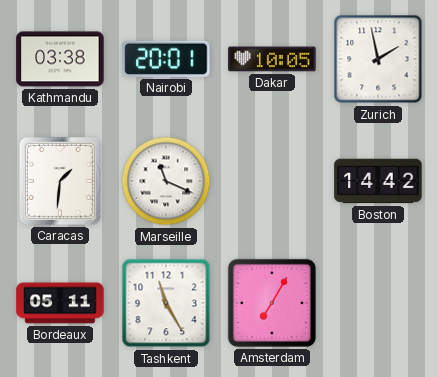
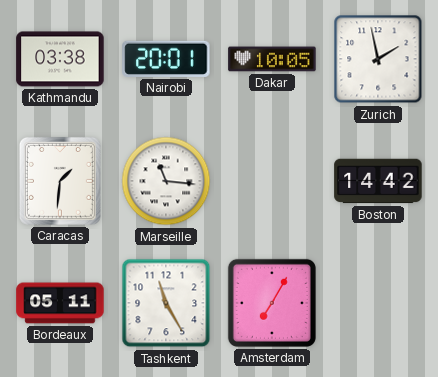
Marseille: 11:19 -> 11:16 (166, 181)
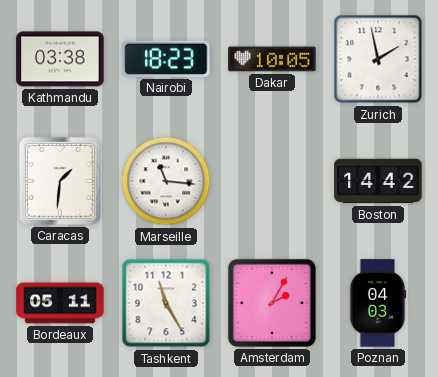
Nairobi: 20:01 -> 18:23 (166, 59)
Amsterdam: 7:05 -> 2:05 (272, 303)
Poznan: none -> 04:03 (378, 303)
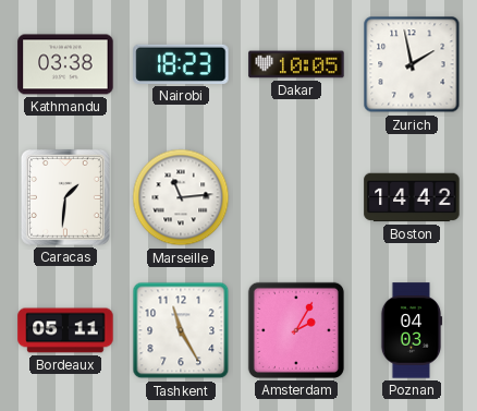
Marseille: 11:16 -> 11:14 (181, 197)
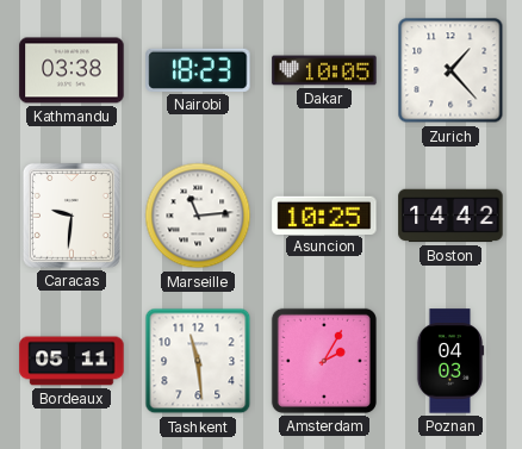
Zurich: 1:58 -> 1:23 (450, 70)
Caracas: 1:31 -> 9:31 (72, 216)
Asuncion: none -> 10:25 (324, 214)
Tashkent: 11:25 -> 11:29 (198, 361)
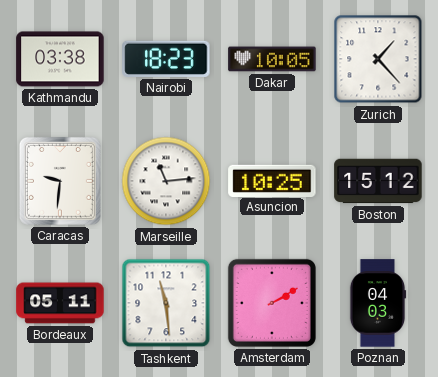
Boston: 14:42 -> 15:12 (378, 181)
Amsterdam: 2:05 -> 2:10 (272, 303)
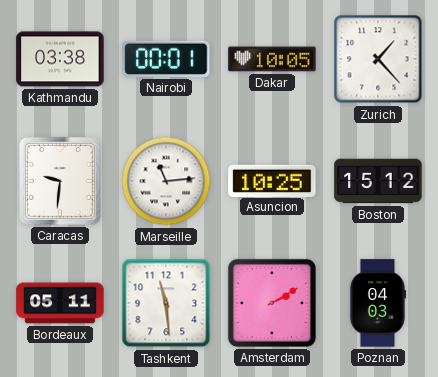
Nairobi: 18:23 -> 00:01 (166, 59)
